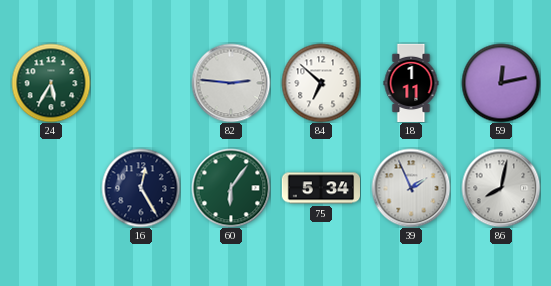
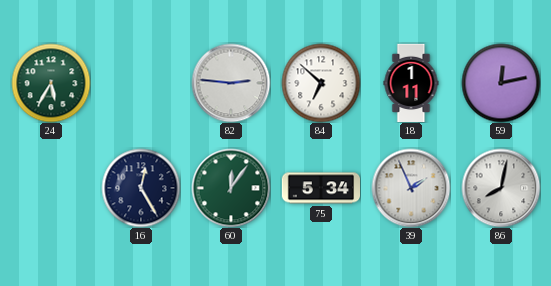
60: 6:06 -> 12:06 (231, 188)
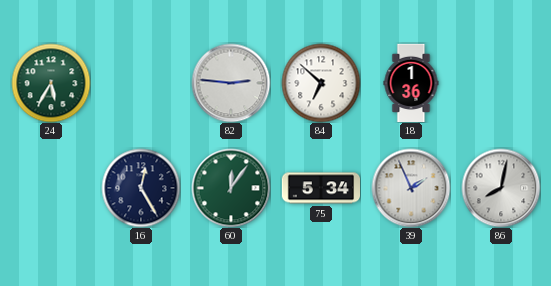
18: 1:11 -> 1:36 (411, 82)
59: 12:13 -> none (501, 83)
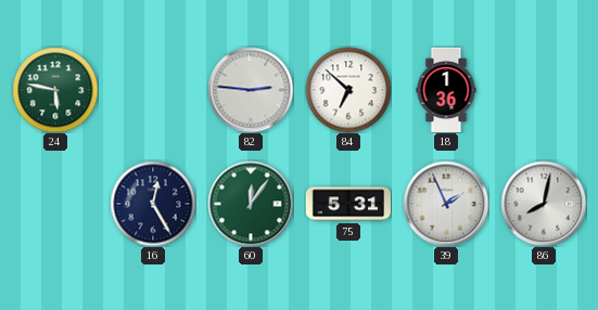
24: 5:35 -> 5:47 (55, 90)
75: 5:34 -> 5:31 (347, 204)
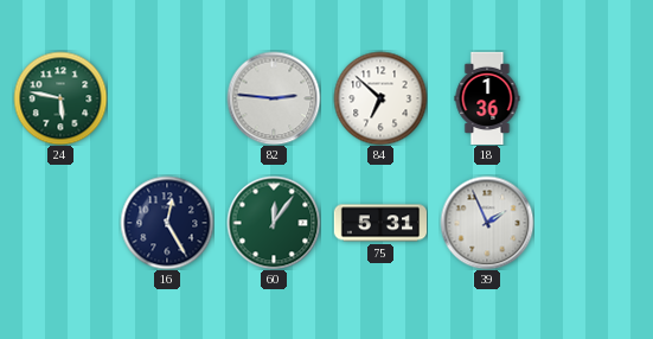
86: 8:02 -> none (544, 204)
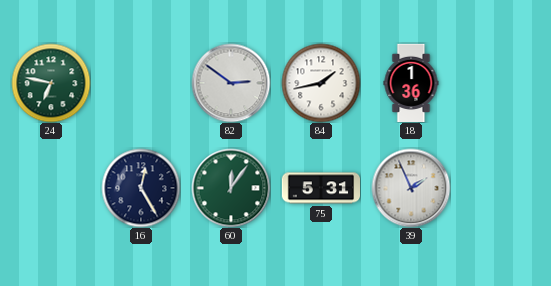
24: 5:47 -> 6:47 (51, 83)
82: 2:46 -> 2:51 (231, 83)
84: 6:52 -> 1:43 (321, 83)
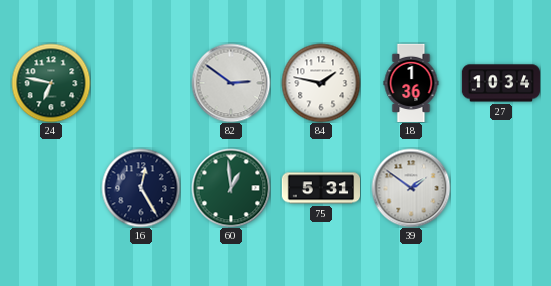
84: 1:43 -> 1:47 (321, 83)
27: none -> 10:34 (500, 83)
60: 12:06 -> 12:59 (231, 188)
39: 1:56 -> 1:51 (411, 188)
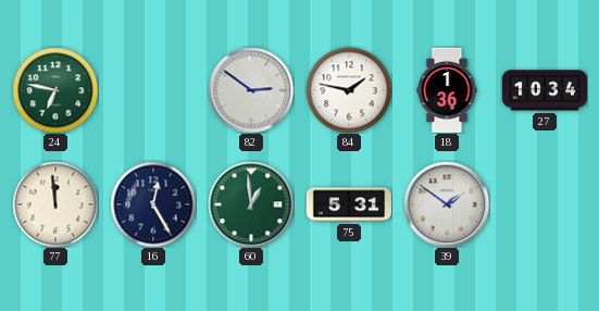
77: none -> 11:59 (55, 204)
